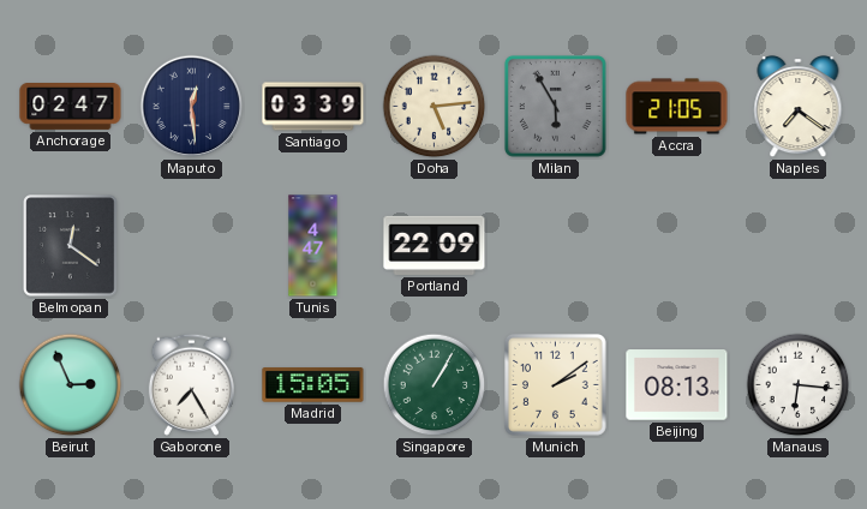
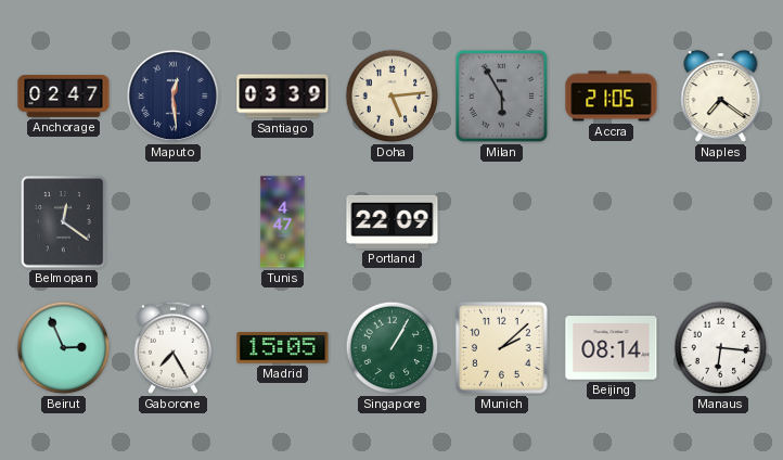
Munich: 2:09 -> 2:08 (501, 347)
Beijing: 08:13 -> 08:14 (612, 348)
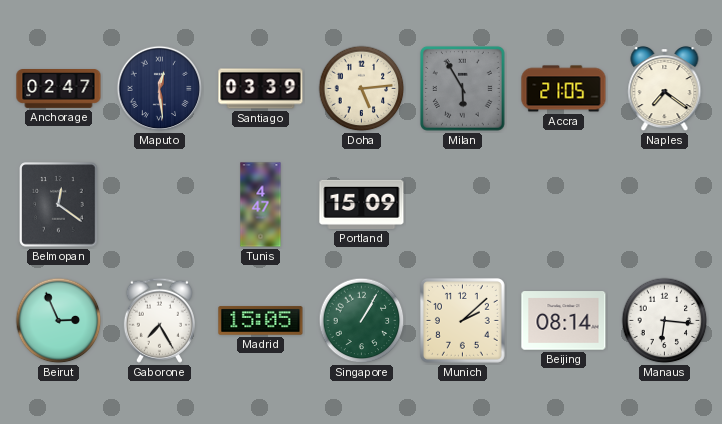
Portland: 22:09 -> 15:09 (362, 204)
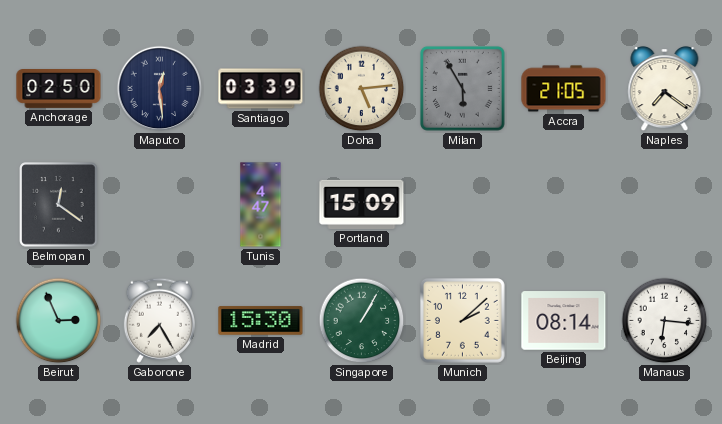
Anchorage: 02:47 -> 02:50 (59, 89)
Madrid: 15:05 -> 15:30 (261, 321)
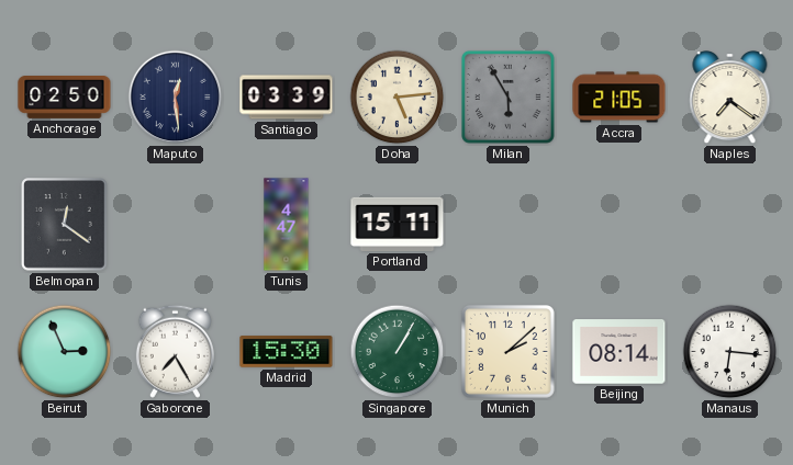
Portland: 15:09 -> 15:11 (398, 224)
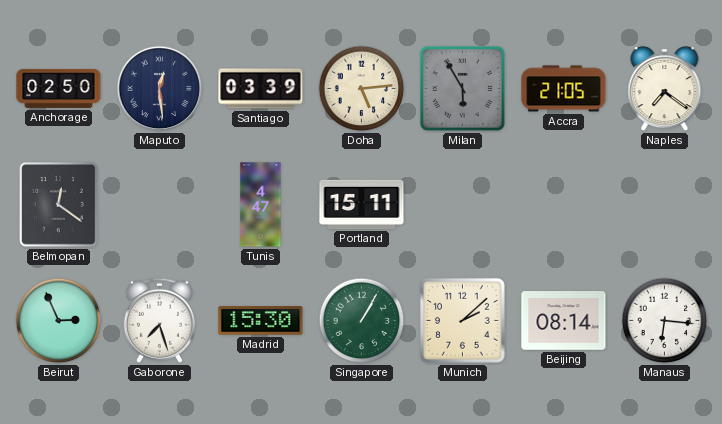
Gaborone: 7:25 -> 7:27 (159, 320)
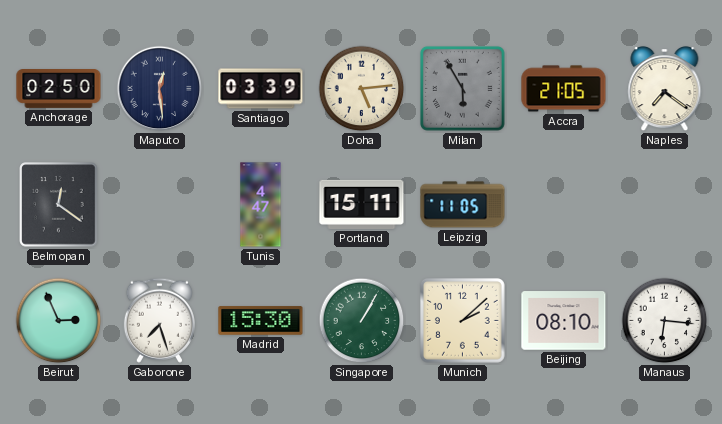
Leipzig: none -> 11:05 (463, 205)
Beijing: 08:14 -> 08:10 (564, 321)
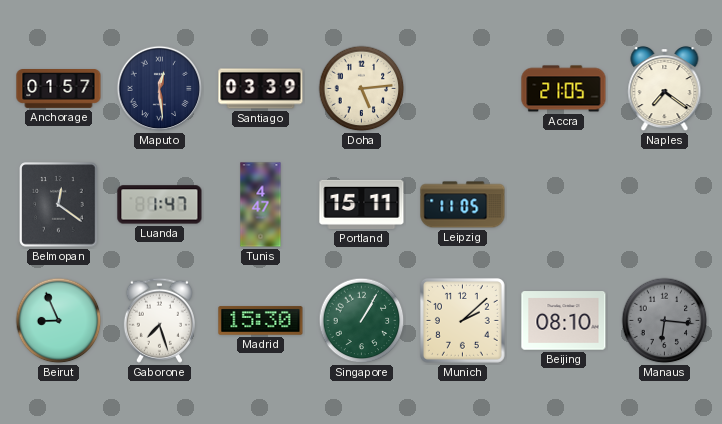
Anchorage: 02:50 -> 01:57 (59, 89)
Milan: 5:55 -> none (462, 88)
Luanda: none -> 1:47 (160, 205)
Beirut: 2:56 -> 8:56 (59, 321)
Manaus dial: white -> grey (665, 321)
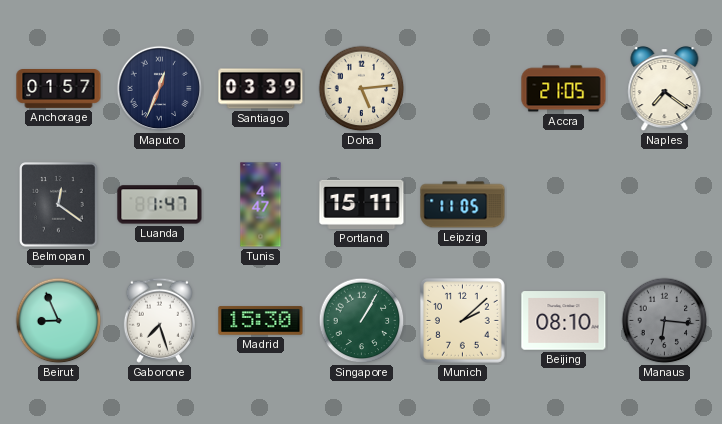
Maputo: 12:29 -> 12:34 (160, 89)
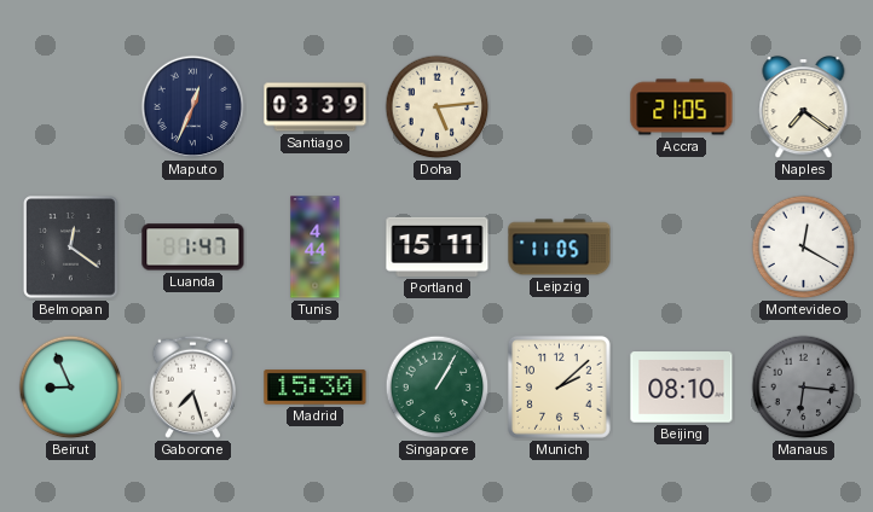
Anchorage: 01:57 -> none (59, 89)
Tunis: 4:47 -> 4:44 (316, 248)
Montevideo: none -> 12:20 (804, 248)
